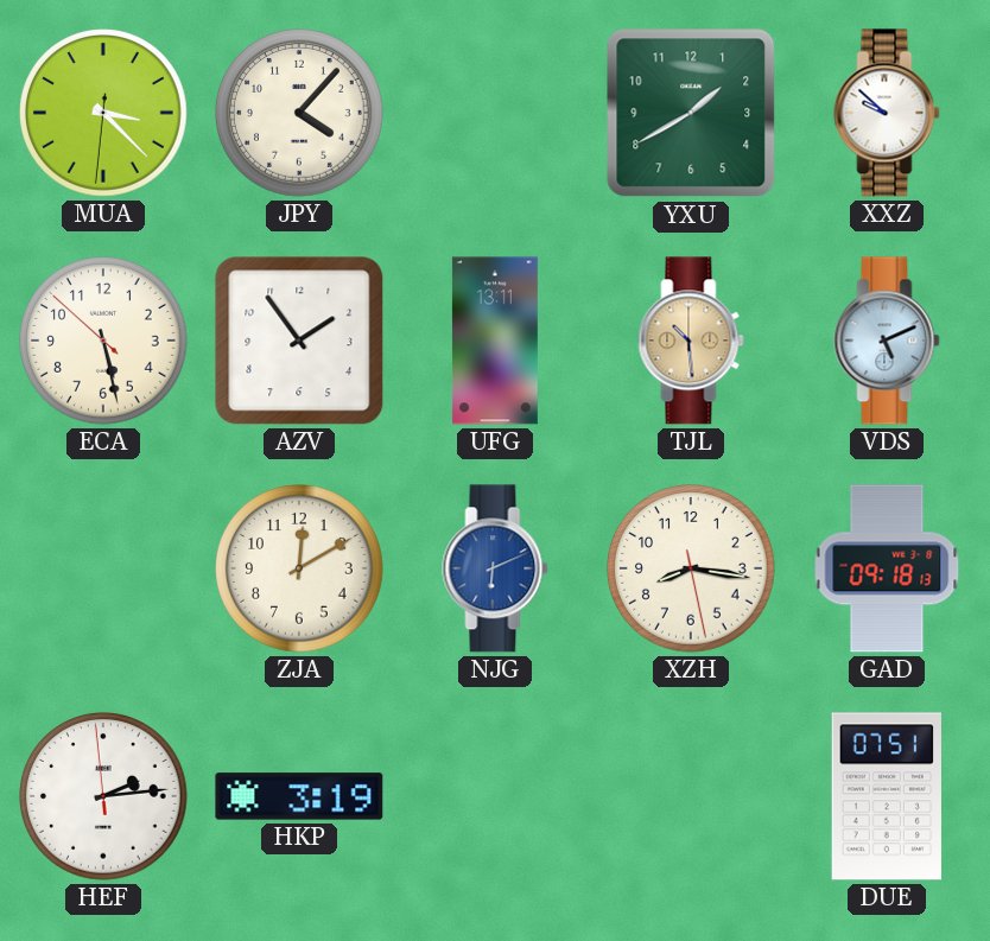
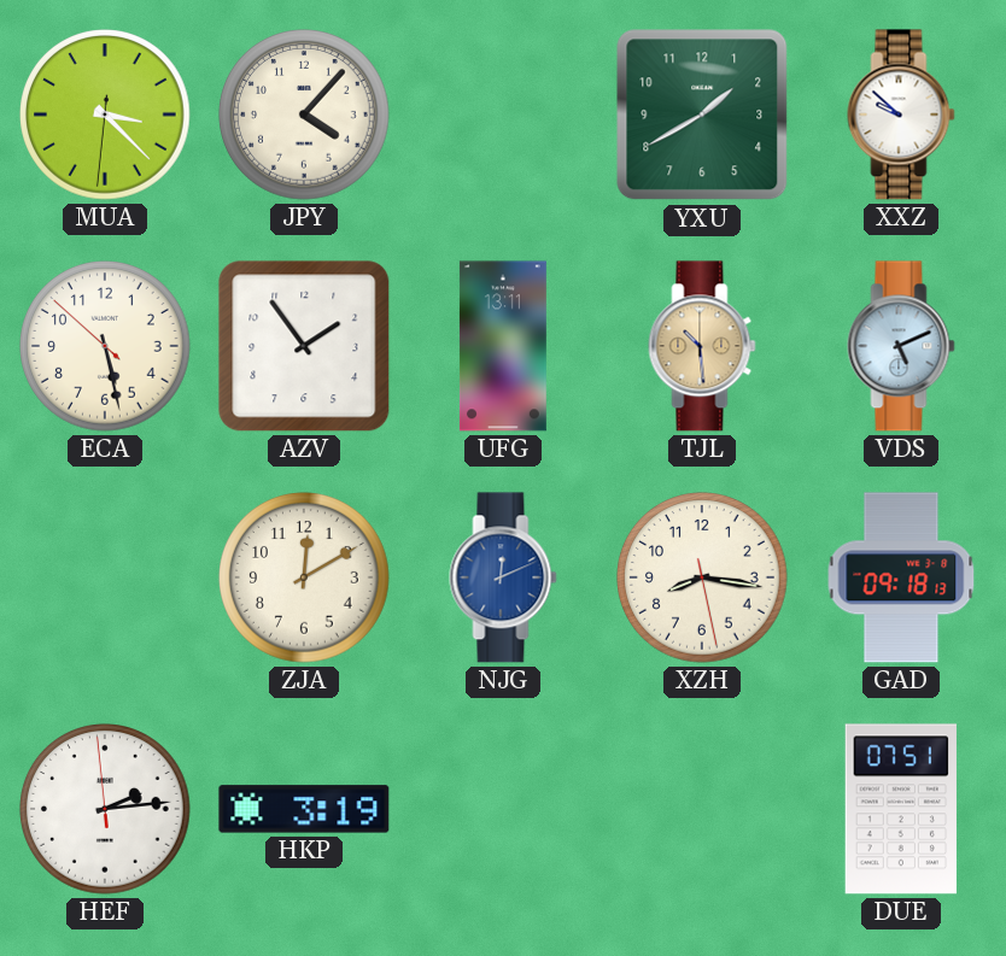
NJG: 6:11 -> 12:11 (503, 577)
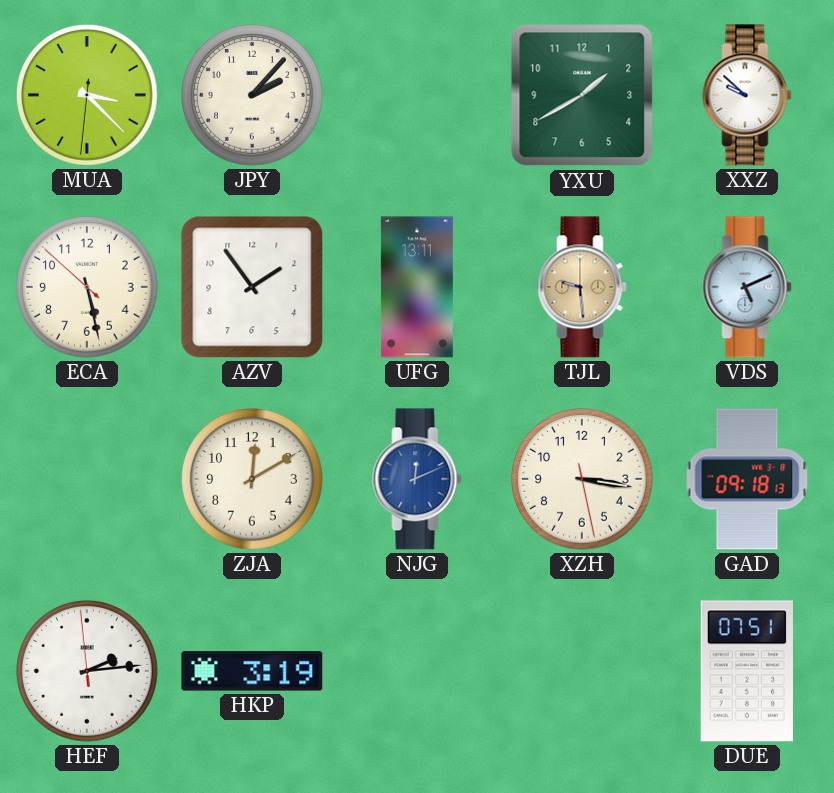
JPY: 4:07 -> 2:07 (252, 95)
TJL: 10:29 -> 9:29 (582, 287)
XZH: 8:16 -> 3:16 (582, 479)
